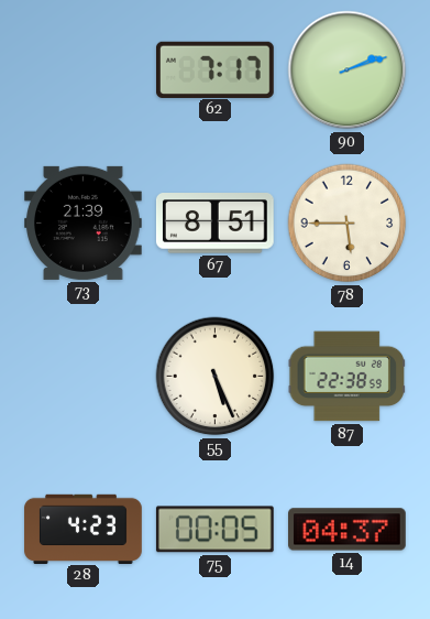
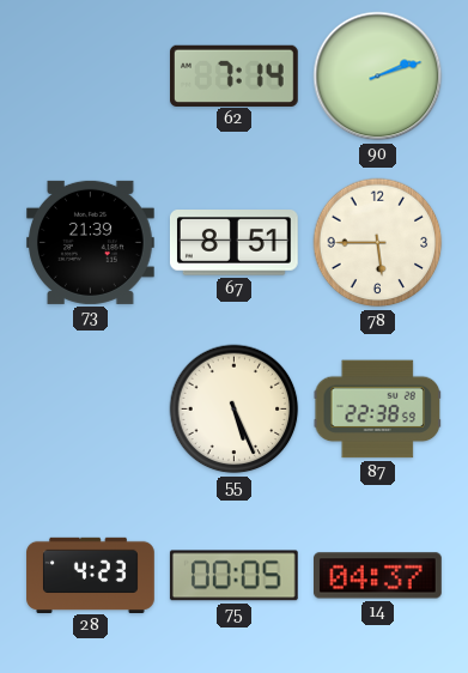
62: 7:17 -> 7:14 (235, 75)
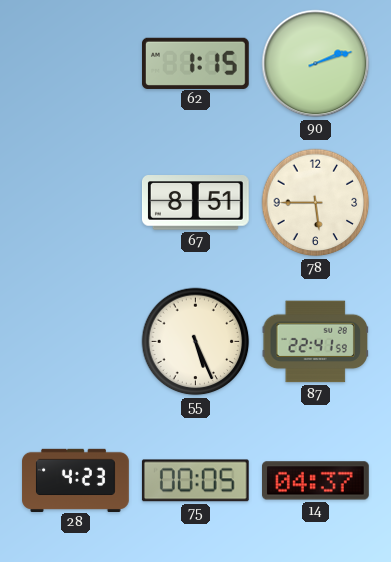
62: 7:14 -> 1:15 (196, 63)
73: 21:39 -> none (91, 242)
87: 22:38 -> 22:41 (315, 342)
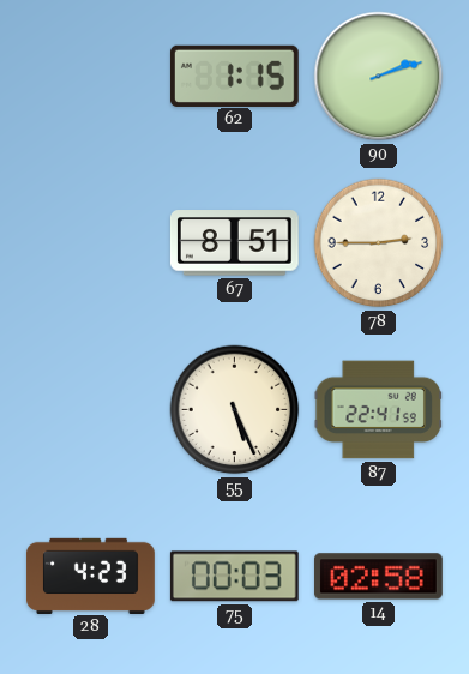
78: 5:45 -> 2:45 (379, 243)
75: 00:05 -> 00:03 (234, 577)
14: 04:37 -> 02:58 (379, 577)
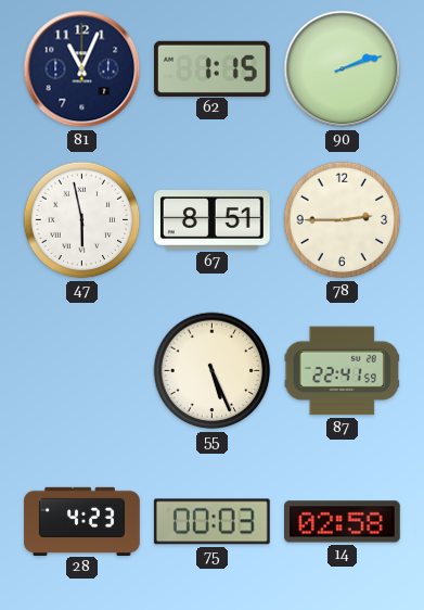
81: none -> 11:04 (82, 69)
47: none -> 5:58 (82, 220)
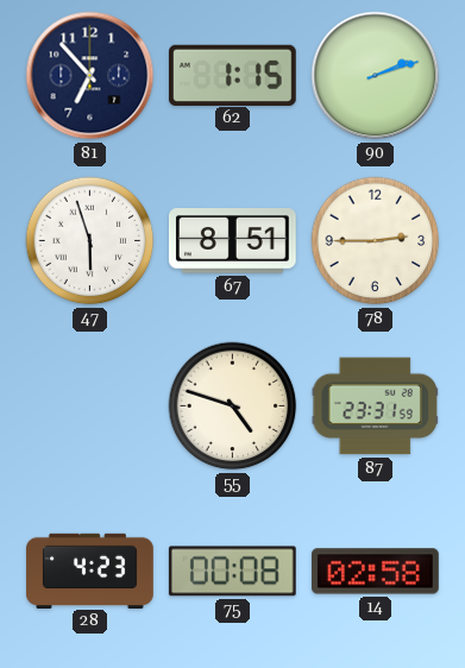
81: 11:04 -> 6:53 (90, 76)
47: 5:58 -> 5:57 (90, 241)
55: 5:26 -> 4:48 (233, 407)
87: 22:41 -> 23:31 (375, 407)
75: 00:03 -> 00:08 (232, 572)
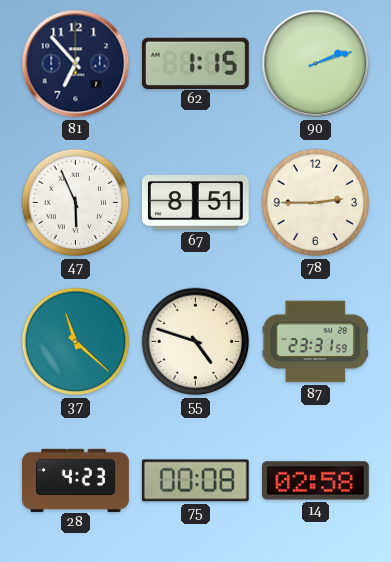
47: 5:57 -> 5:56 (76, 203)
37: none -> 11:22 (76, 342)
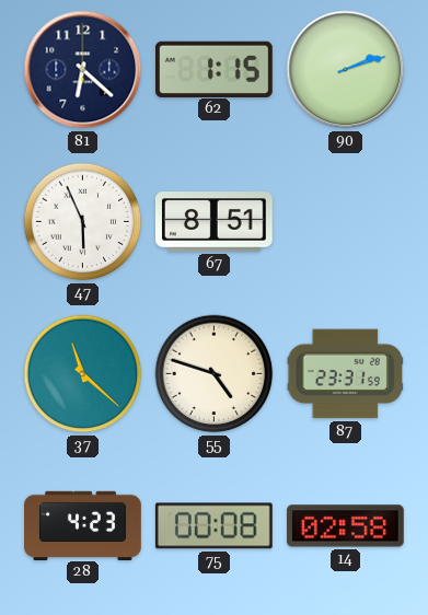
81: 6:53 -> 6:22 (83, 70)
78: 2:45 -> none (316, 203)
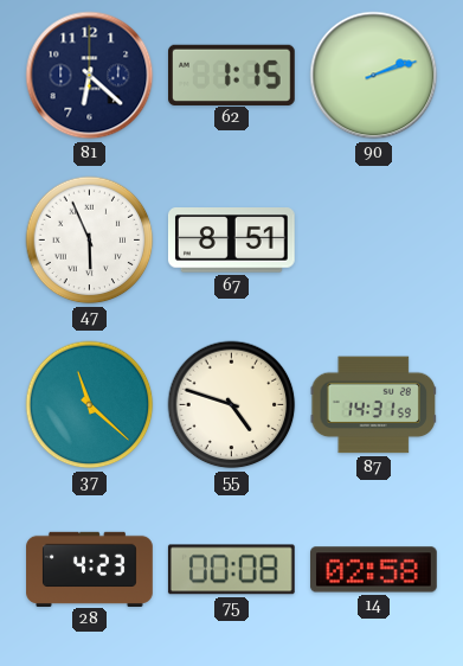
87: 23:31 -> 14:31 (373, 405)
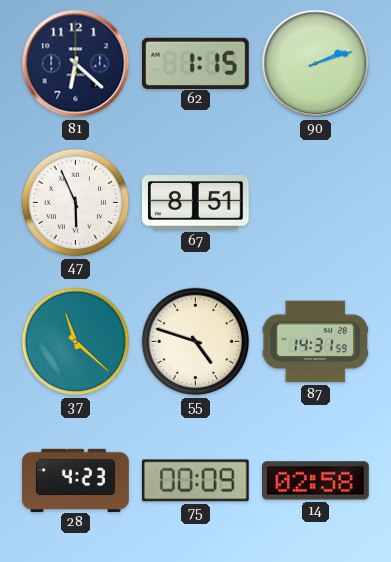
75: 00:08 -> 00:09 (195, 481)
